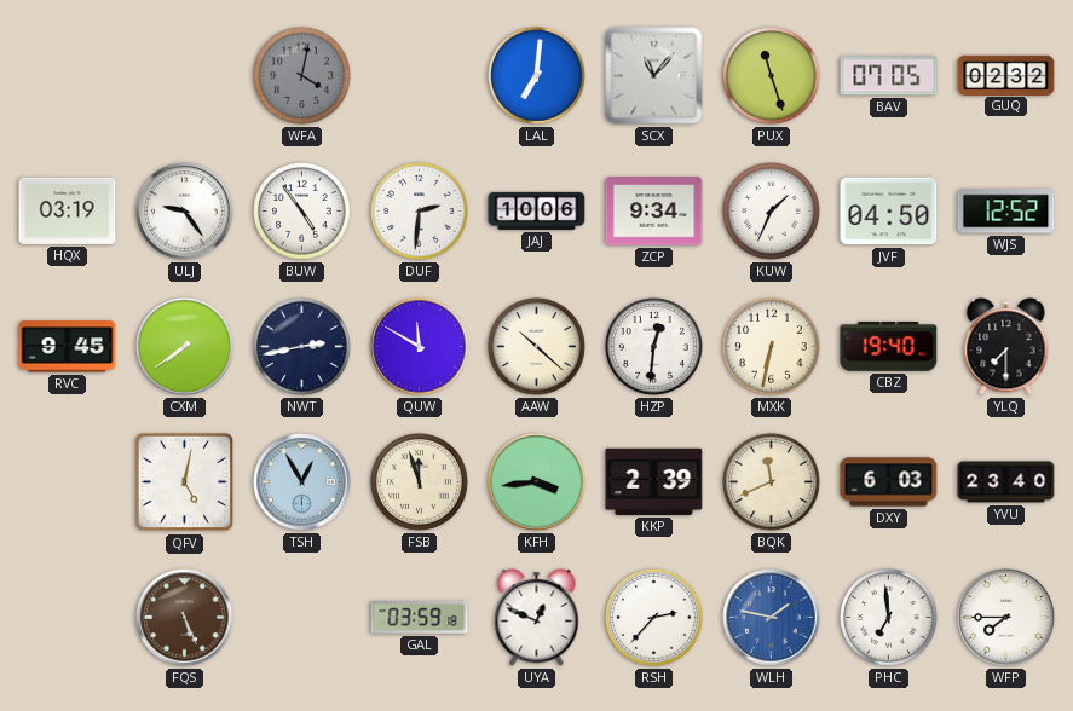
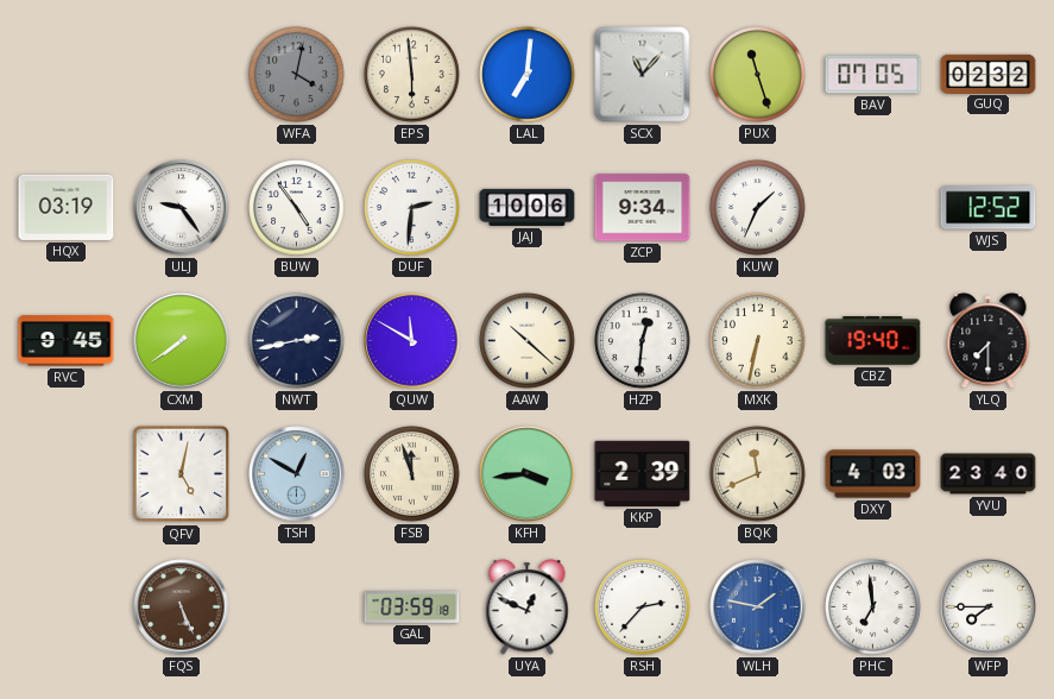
EPS: none -> 5:59 (412, 75)
JVF: 04:50 -> none (889, 212)
TSH: 12:55 -> 12:50 (297, 474)
DXY: 6:03 -> 4:03 (873, 474)
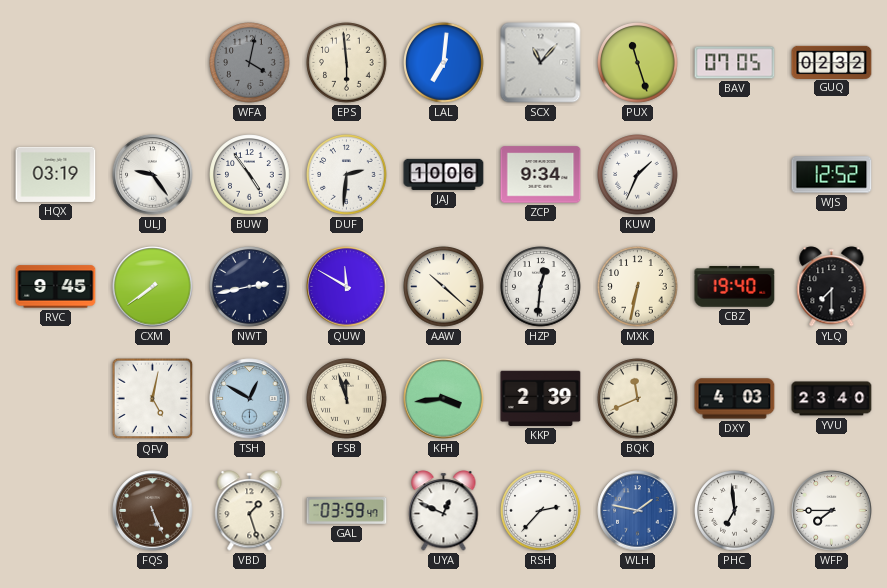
VBD: none -> 1:27 (250, 511)
GAL: 03:59:18 -> 03:59:47 (347, 511)
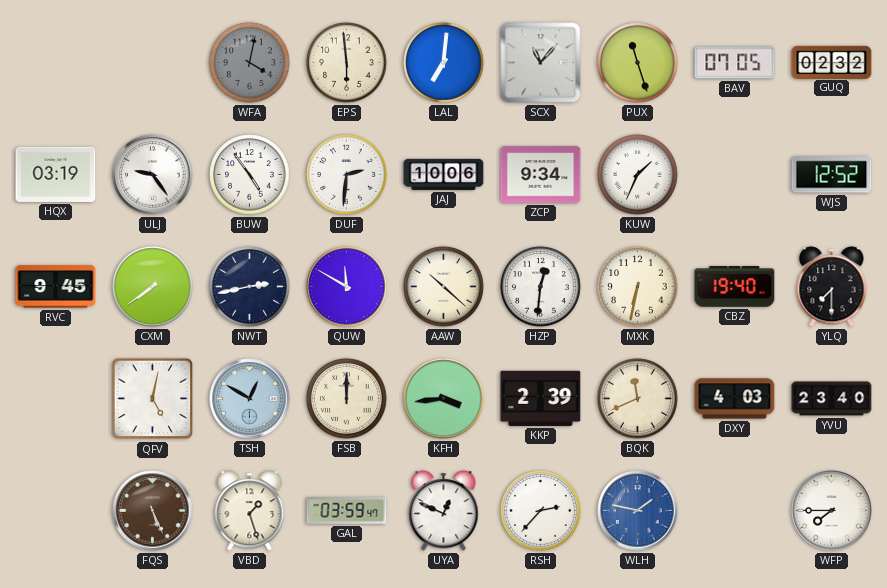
FSB: 11:57 -> 12:00 (347, 399)
PHC: 6:59 -> none (735, 511)
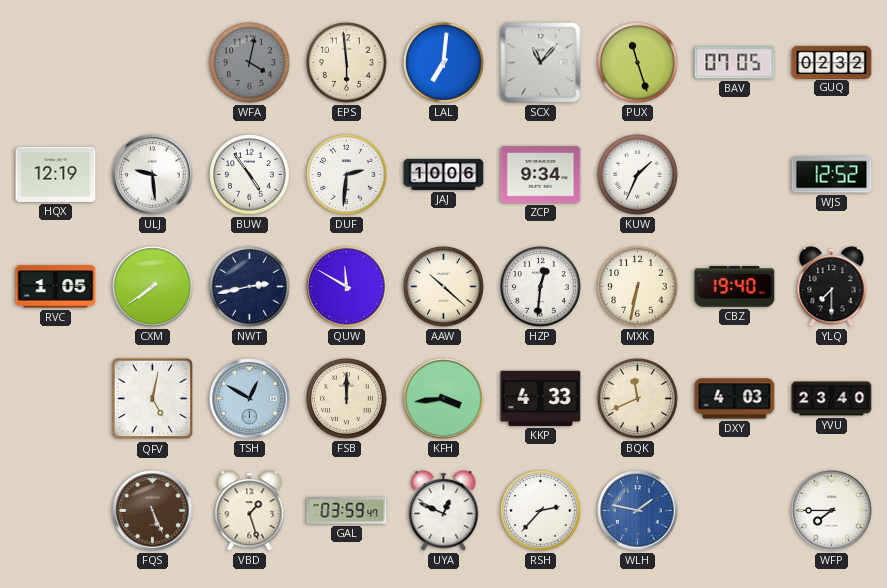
HQX: 03:19 -> 12:19 (56, 174)
ULJ: 9:24 -> 9:29 (153, 175)
RVC: 9:45 -> 1:05 (56, 287)
KKP: 2:39 -> 4:33 (541, 398)
